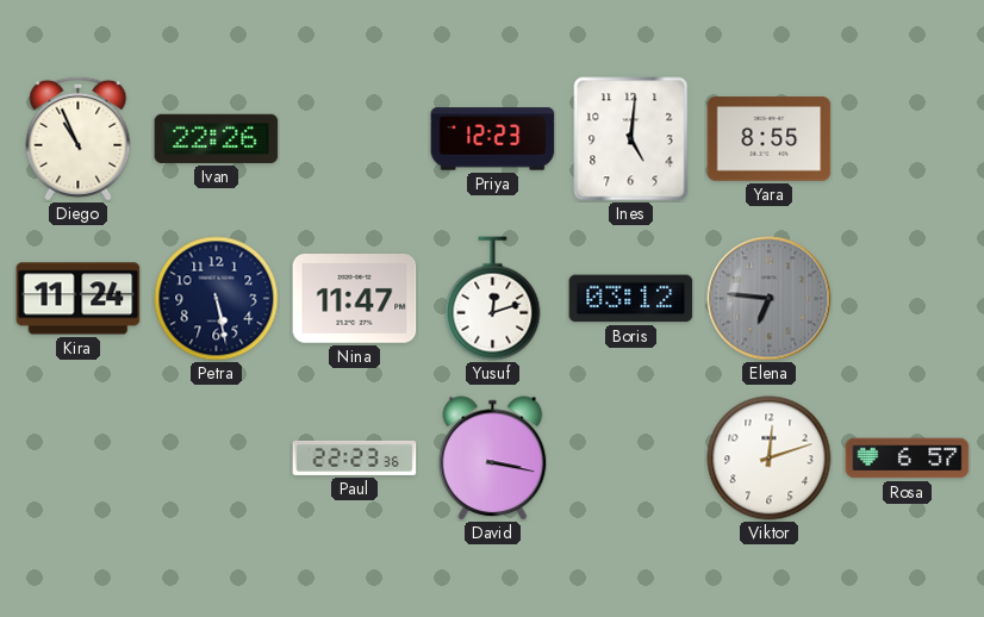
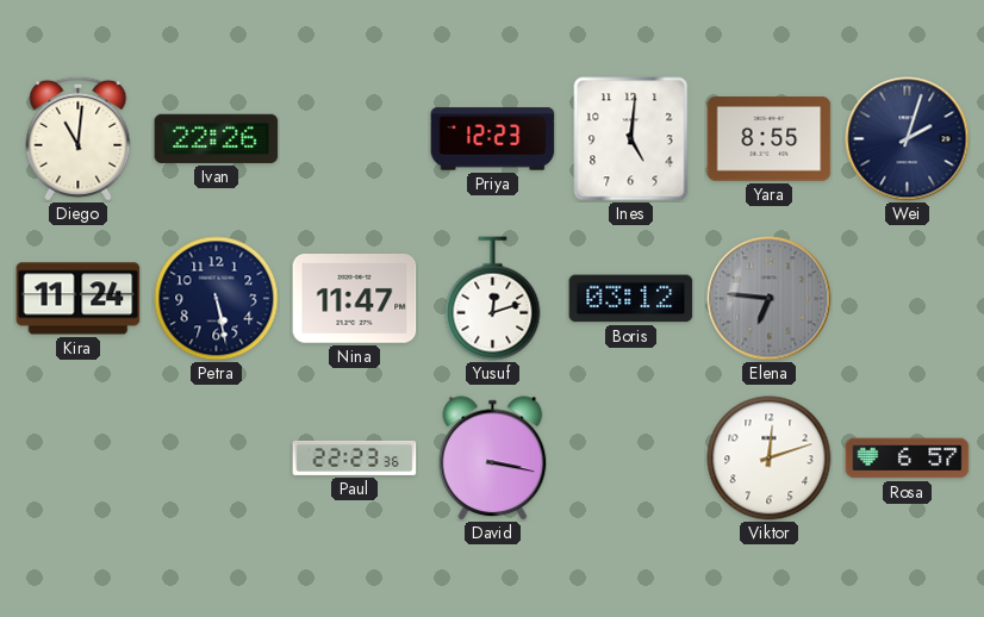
Diego: 10:56 -> 11:01 (79, 138)
Wei: none -> 2:03 (908, 139)
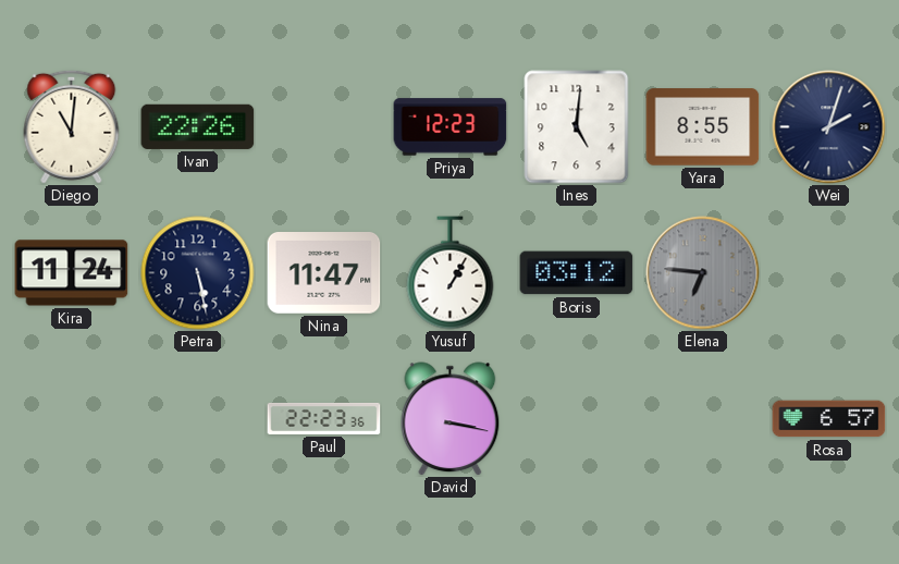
Yusuf: 12:12 -> 1:05 (451, 273)
Viktor: 12:12 -> none (770, 459)
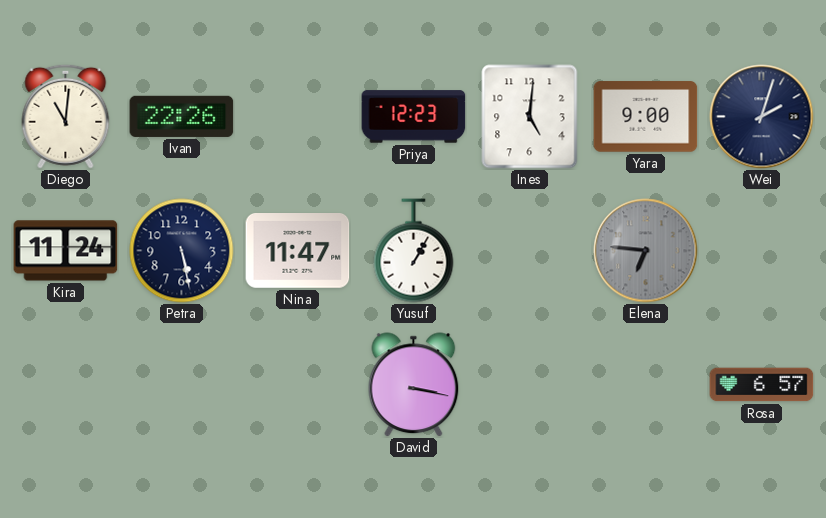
Yara: 8:55 -> 9:00 (646, 117)
Boris: 03:12 -> none (577, 273)
Paul: 22:23 -> none (324, 418)
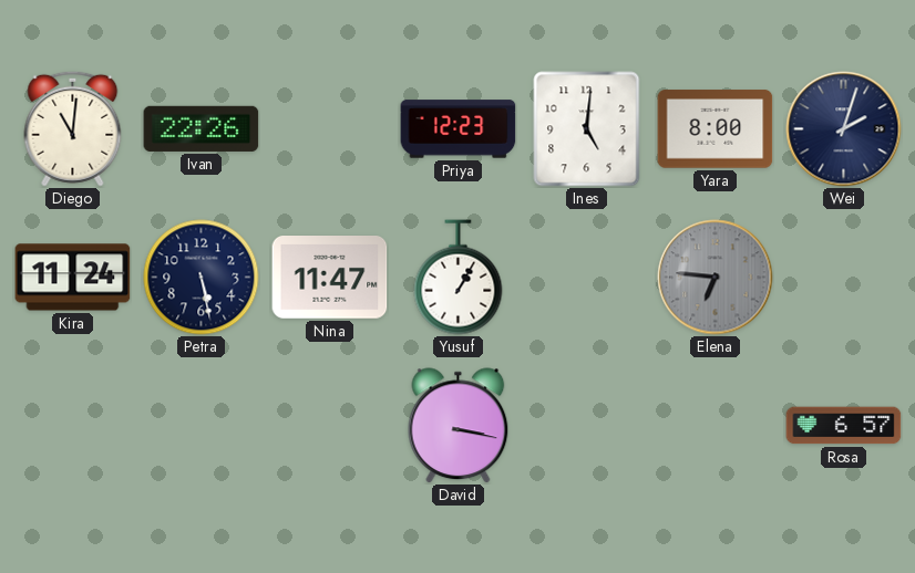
Yara: 9:00 -> 8:00 (716, 129)
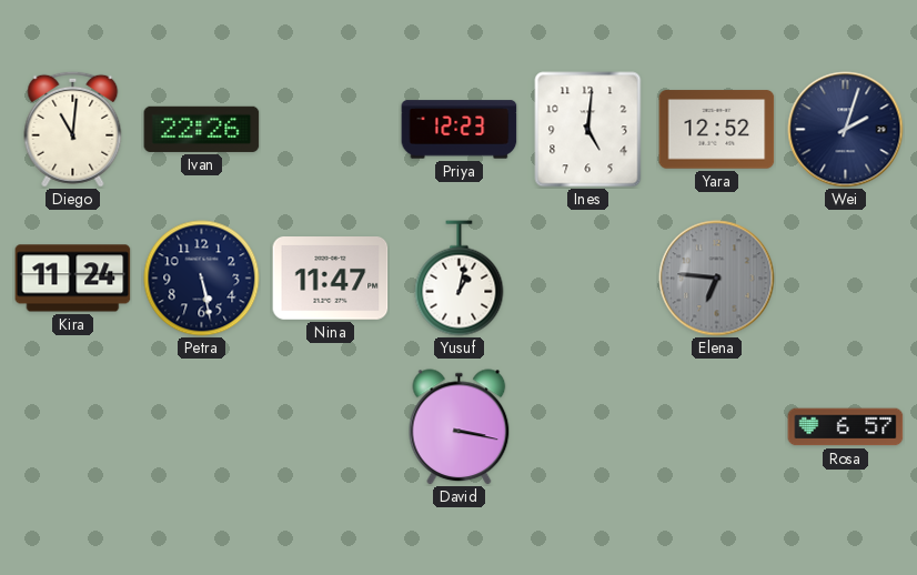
Yara: 8:00 -> 12:52 (717, 130)
Yusuf: 1:05 -> 1:02 (460, 279)
